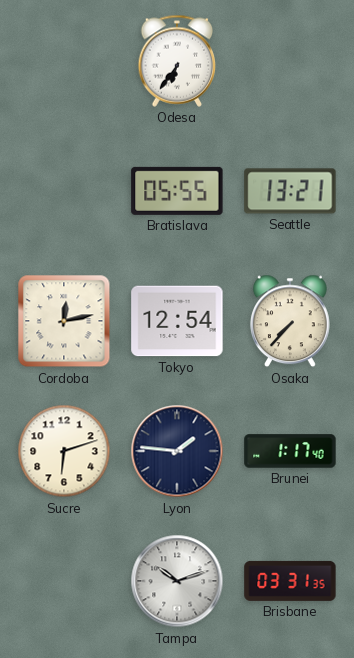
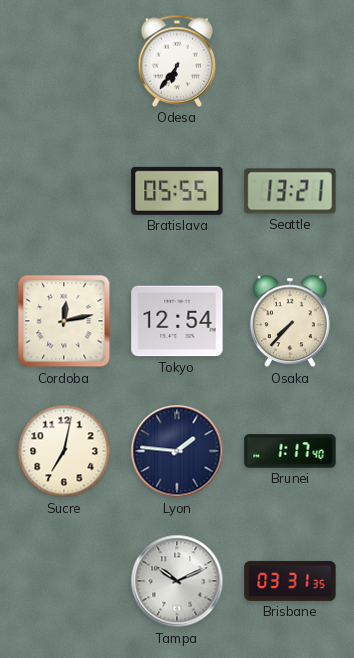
Sucre: 6:12 -> 7:02 (64, 451)
Tampa: 10:12 -> 10:11 (177, 581)
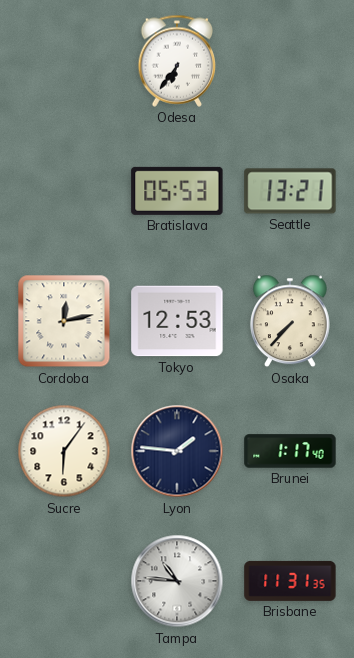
Bratislava: 05:55 -> 05:53 (177, 191)
Tokyo: 12:54 -> 12:53 (177, 321)
Sucre: 7:02 -> 6:06 (64, 451)
Tampa: 10:11 -> 10:46 (177, 581)
Brisbane: 03:31 -> 11:31 (290, 581)
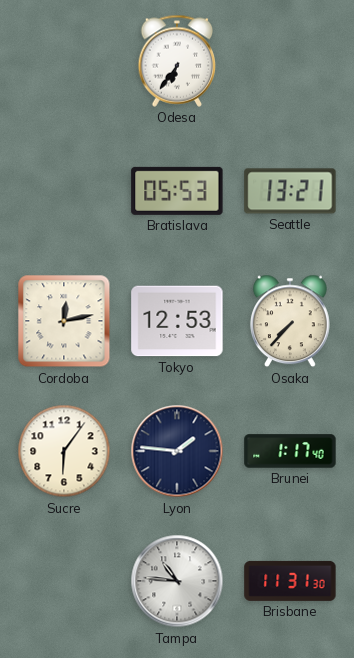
Brisbane: 11:31:35 -> 11:31:30 (290, 581)
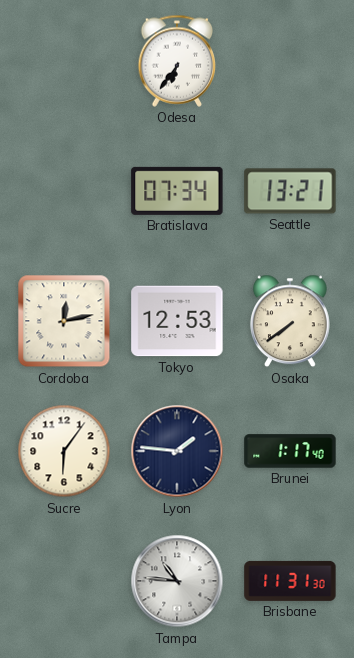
Bratislava: 05:53 -> 07:34 (177, 191)
Osaka: 7:37 -> 7:39 (290, 321)
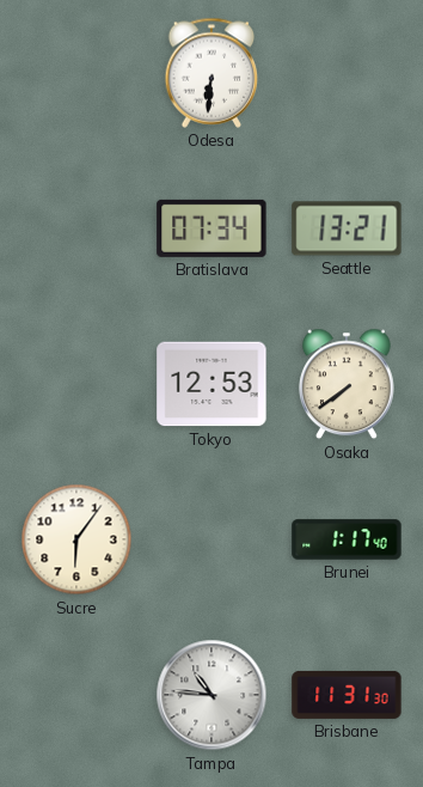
Odesa: 6:36 -> 6:31 (211, 73)
Cordoba: 12:13 -> none (64, 321)
Lyon: 1:46 -> none (177, 451)
